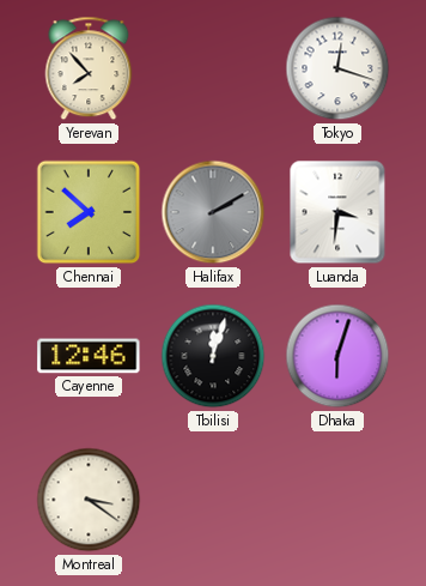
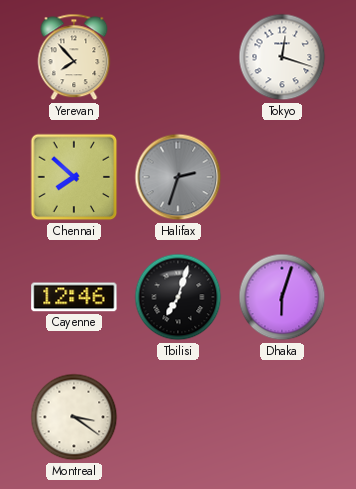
Halifax: 2:10 -> 2:33 (178, 177)
Luanda: 3:31 -> none (337, 212)
Tbilisi: 12:03 -> 7:03 (178, 297)
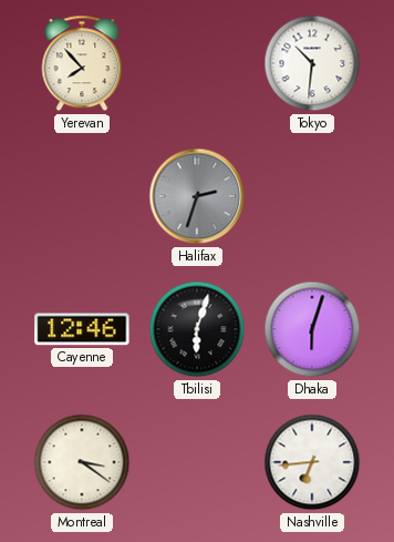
Tokyo: 12:18 -> 10:31 (312, 63)
Chennai: 7:52 -> none (74, 177)
Tbilisi: 7:03 -> 6:03 (197, 329)
Nashville: none -> 6:44 (312, 462)
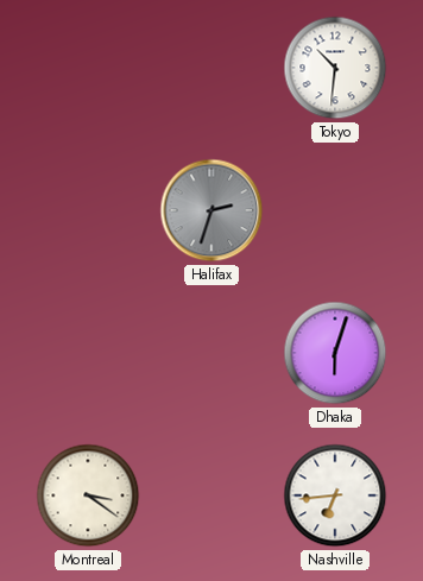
Yerevan: 7:53 -> none (82, 63)
Cayenne: 12:46 -> none (82, 329)
Tbilisi: 6:03 -> none (197, 329)
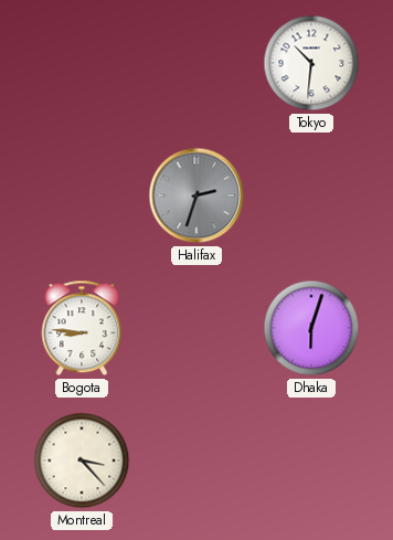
Bogota: none -> 8:46 (82, 328)
Montreal: 3:21 -> 3:23 (82, 460)
Nashville: 6:44 -> none (335, 495)
